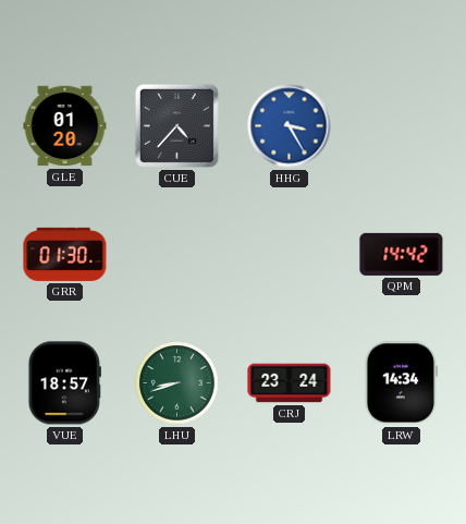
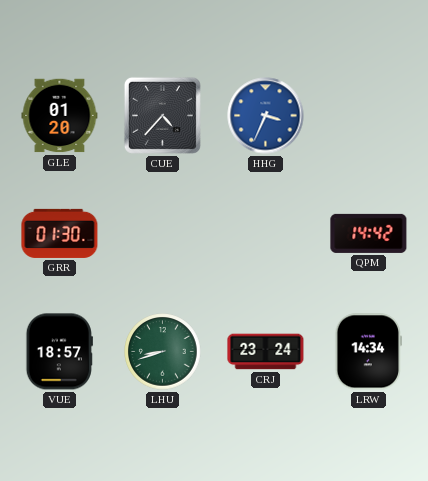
HHG: 3:25 -> 3:34 (266, 116)
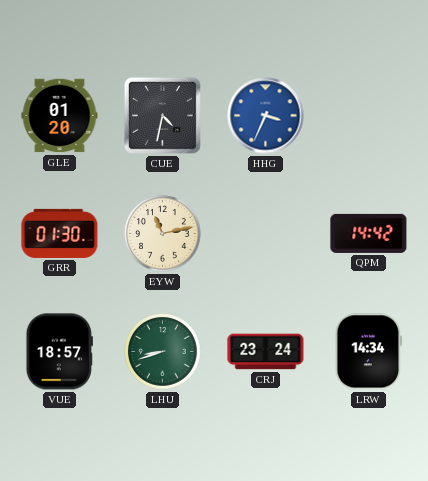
CUE: 4:37 -> 4:32 (162, 115)
EYW: none -> 11:13 (163, 234)
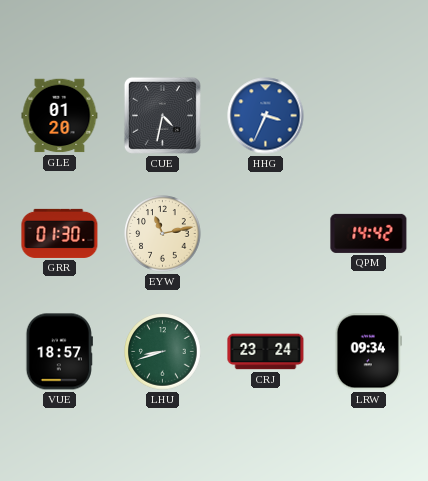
LRW: 14:34 -> 09:34 (368, 352)
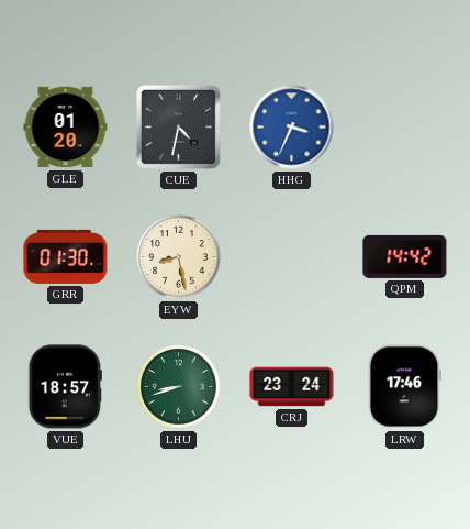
EYW: 11:13 -> 8:28 (179, 257)
LRW: 09:34 -> 17:46 (404, 387)
